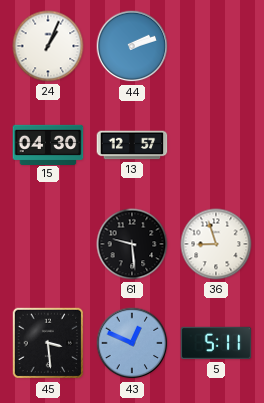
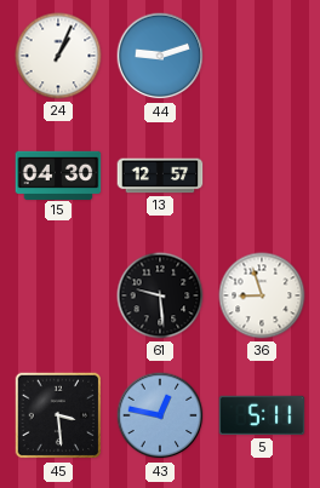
44: 2:12 -> 9:12 (160, 56)
43: 12:49 -> 12:47 (160, 415)
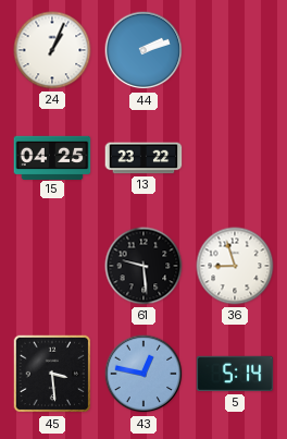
44: 9:12 -> 2:12 (143, 50)
15: 04:30 -> 04:25 (52, 157)
13: 12:57 -> 23:22 (143, 158)
5: 5:11 -> 5:14 (235, 374)
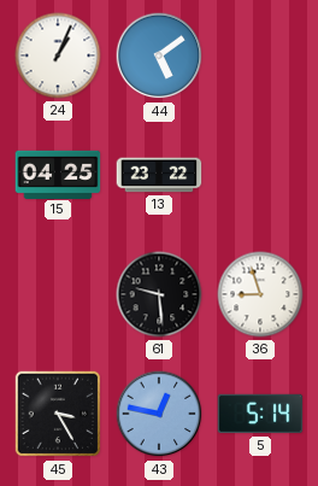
44: 2:12 -> 5:09 (159, 55)
45: 3:29 -> 3:25 (58, 414)
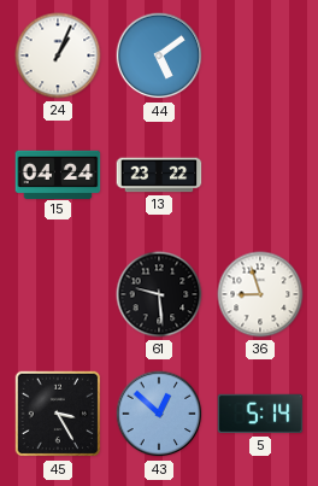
15: 04:25 -> 04:24 (58, 174)
43: 12:47 -> 12:52 (159, 414)
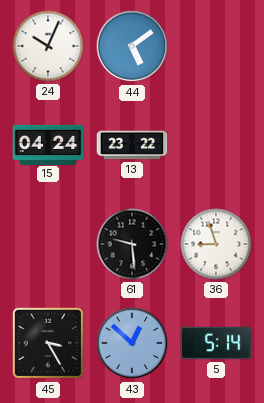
24: 1:04 -> 10:04 (48, 46)
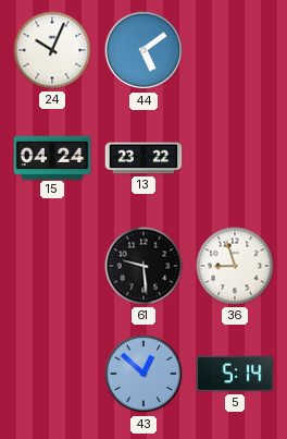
45: 3:25 -> none (48, 343)
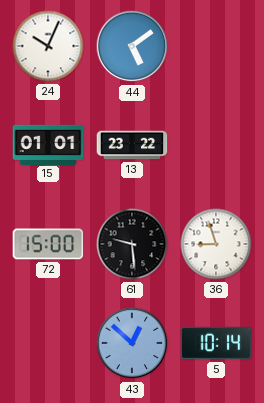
15: 04:24 -> 01:01 (48, 144)
72: none -> 15:00 (48, 244)
5: 5:14 -> 10:14 (216, 343)
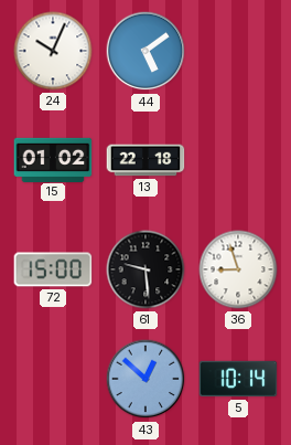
15: 01:01 -> 01:02 (53, 159)
13: 23:22 -> 22:18 (145, 160)
